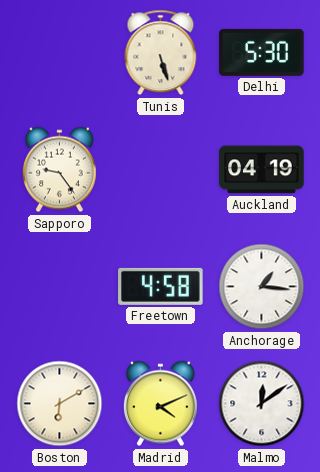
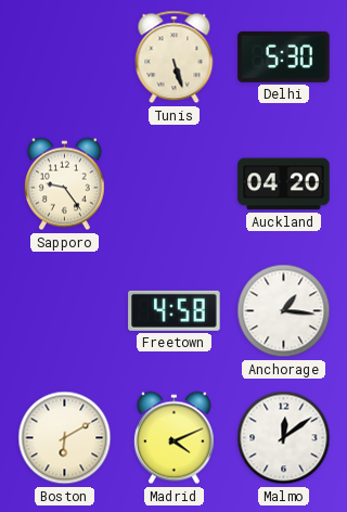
Auckland: 04:19 -> 04:20 (284, 184)
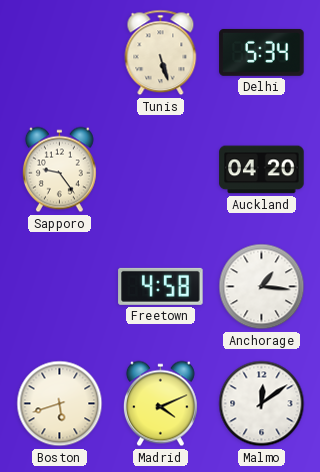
Delhi: 5:30 -> 5:34 (262, 52)
Boston: 6:10 -> 5:42 (60, 404)
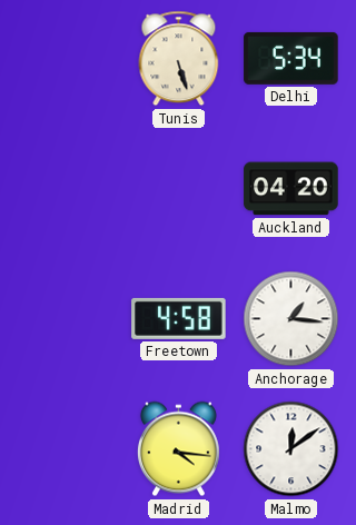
Sapporo: 9:24 -> none (59, 170)
Boston: 5:42 -> none (60, 404)
Madrid: 4:11 -> 4:16 (178, 449)
